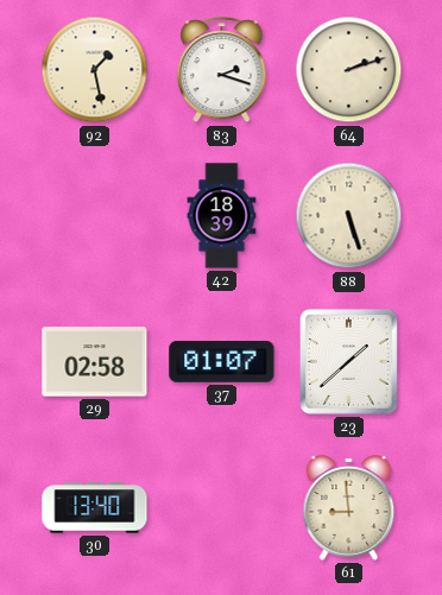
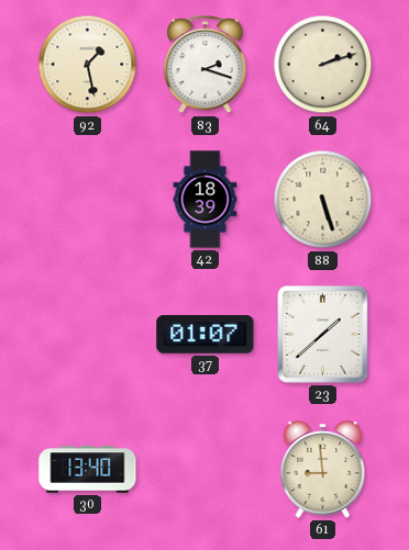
29: 02:58 -> none (95, 362)
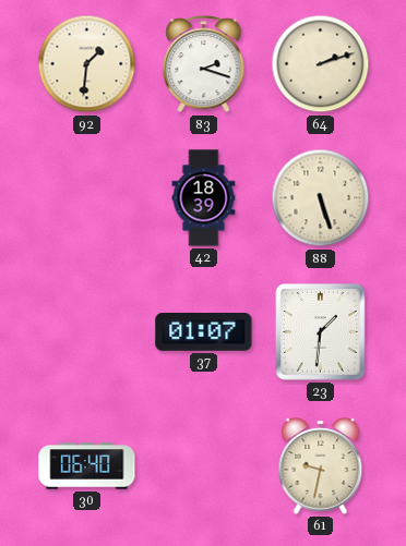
92: 1:28 -> 1:31 (87, 64)
23: 1:38 -> 1:31 (321, 332)
30: 13:40 -> 06:40 (87, 466)
61: 8:59 -> 9:32 (321, 466)
